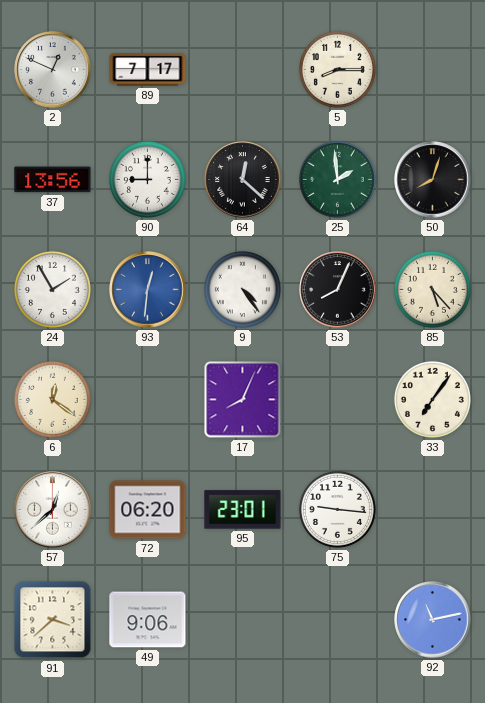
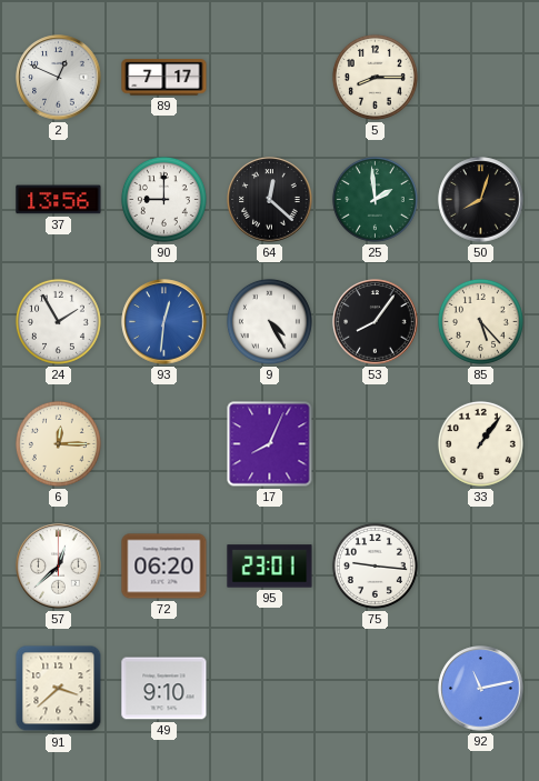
9: 4:24 -> 4:25 (269, 321)
53: 8:04 -> 8:06 (376, 322)
6: 12:21 -> 12:15 (58, 443)
33: 7:06 -> 1:06 (480, 443)
49: 9:06 -> 9:10 (164, 689)
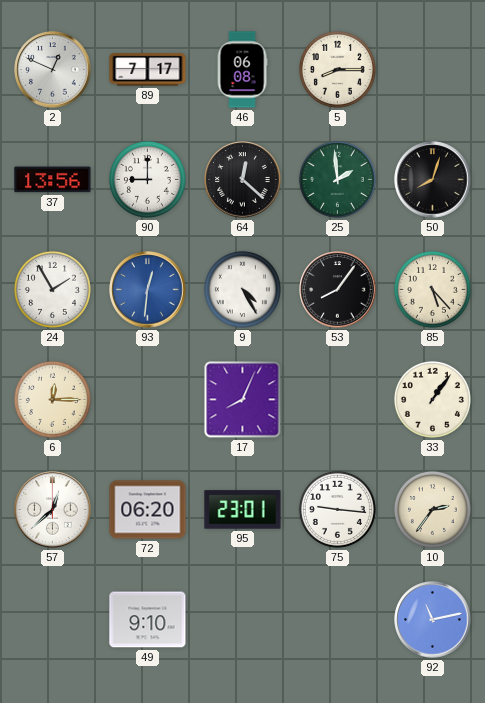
46: none -> 06:08 (242, 70)
10: none -> 2:36 (432, 509)
91: 3:38 -> none (59, 689)
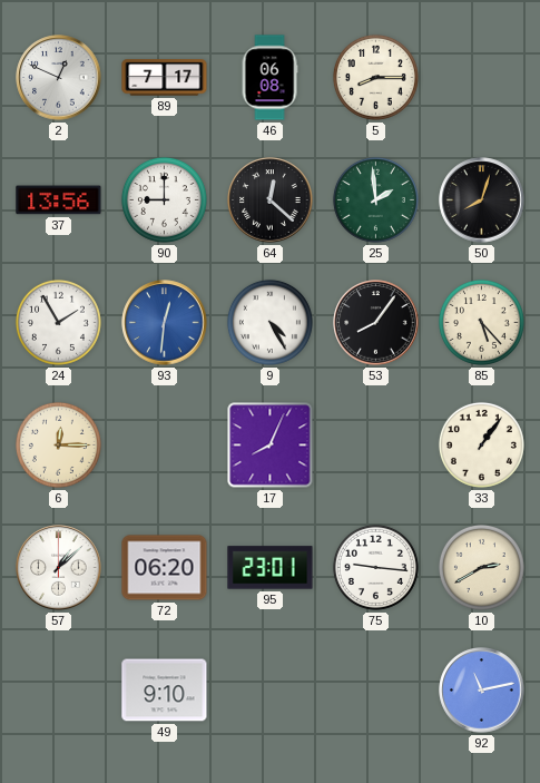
57: 12:38 -> 1:08 (59, 568)
10: 2:36 -> 2:40 (481, 567)
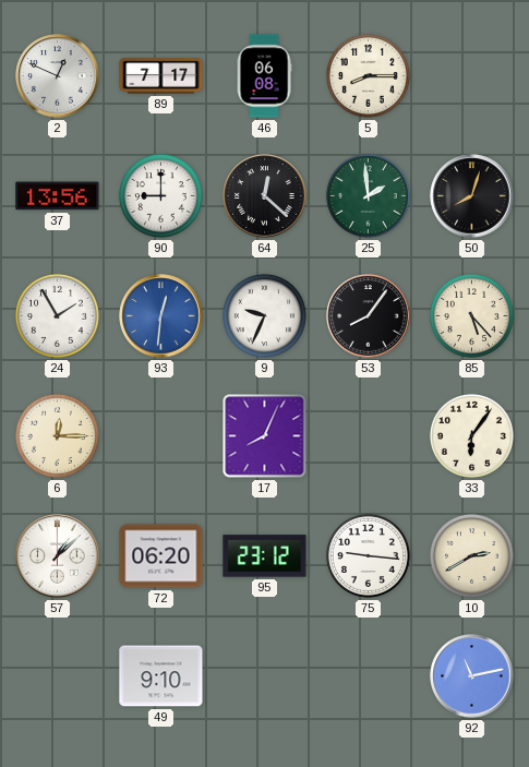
9: 4:25 -> 9:34 (264, 315)
33: 1:06 -> 6:06 (471, 435)
95: 23:01 -> 23:12 (265, 556)
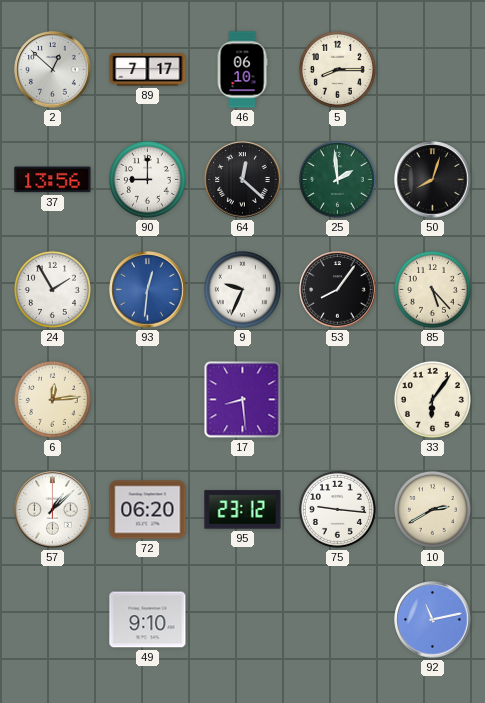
2: 12:49 -> 12:52 (53, 70)
46: 06:08 -> 06:10 (242, 70)
6: 12:15 -> 12:14 (52, 399)
17: 8:04 -> 8:29 (243, 400)
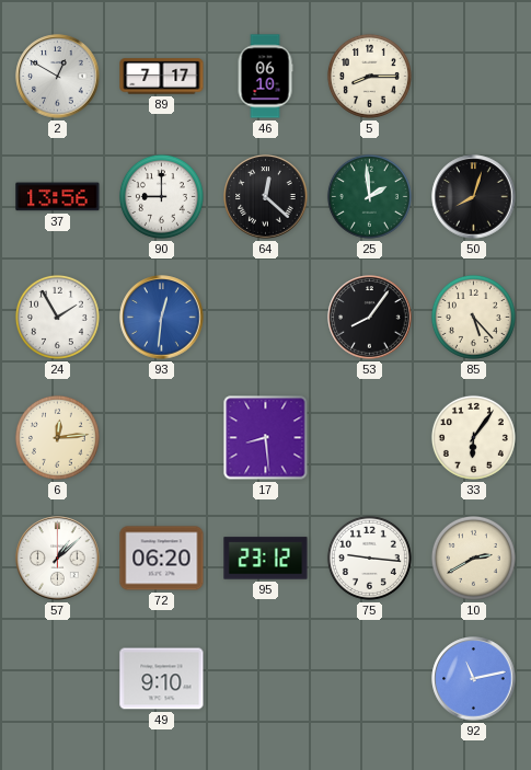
2: 12:52 -> 12:50 (58, 77)
9: 9:34 -> none (242, 289)
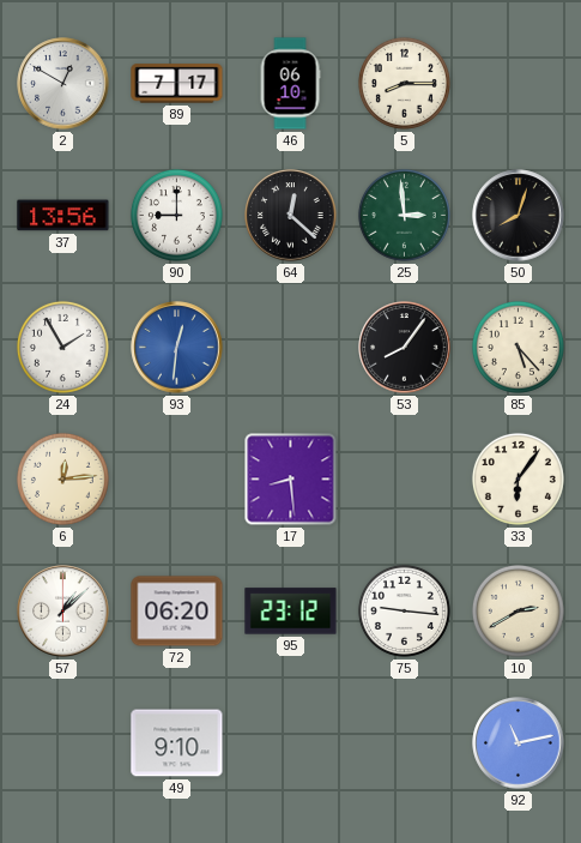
25: 1:59 -> 2:59 (404, 215)
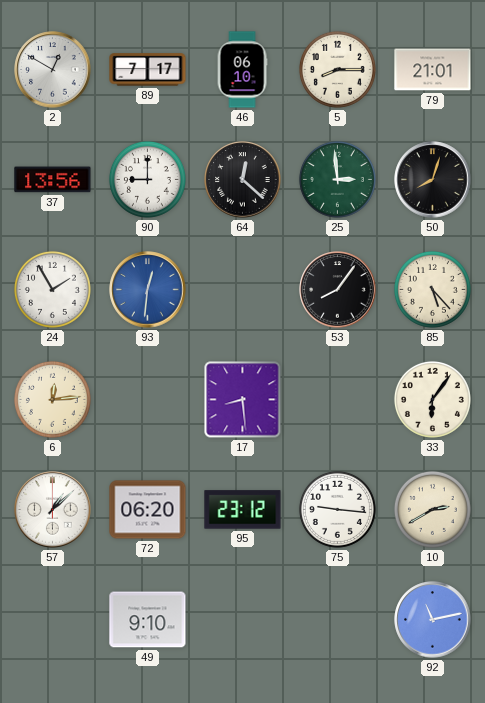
79: none -> 21:01 (433, 70)
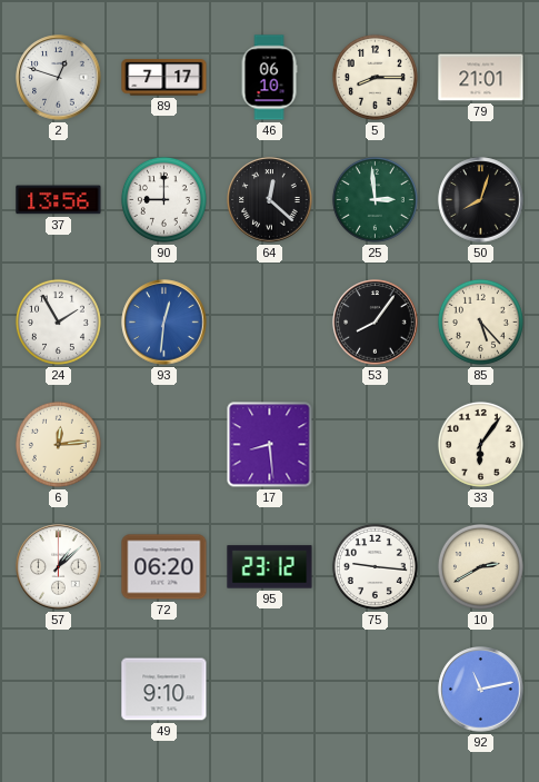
2: 12:50 -> 12:48 (59, 78)
